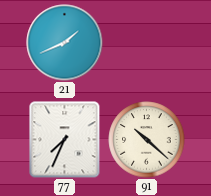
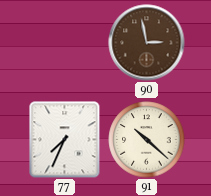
21: 1:41 -> none (65, 43)
90: none -> 2:58 (147, 43)
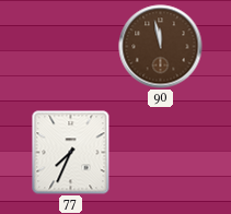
90: 2:58 -> 11:58 (161, 47)
91: 10:22 -> none (147, 140)
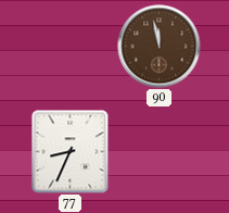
77: 7:34 -> 8:34 (71, 152)
